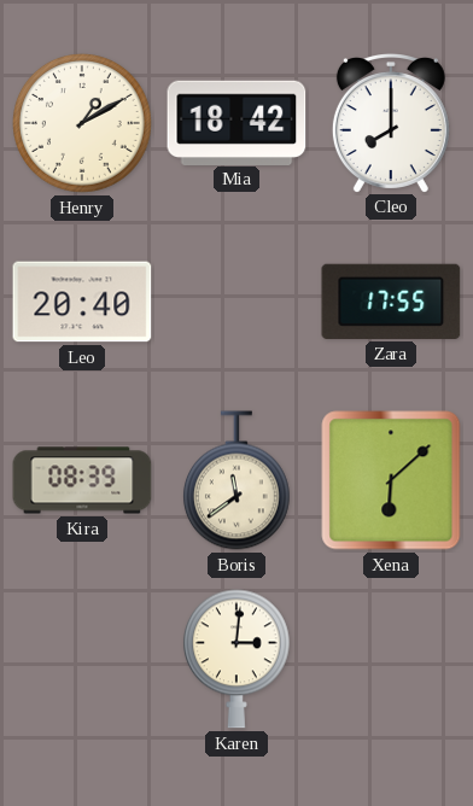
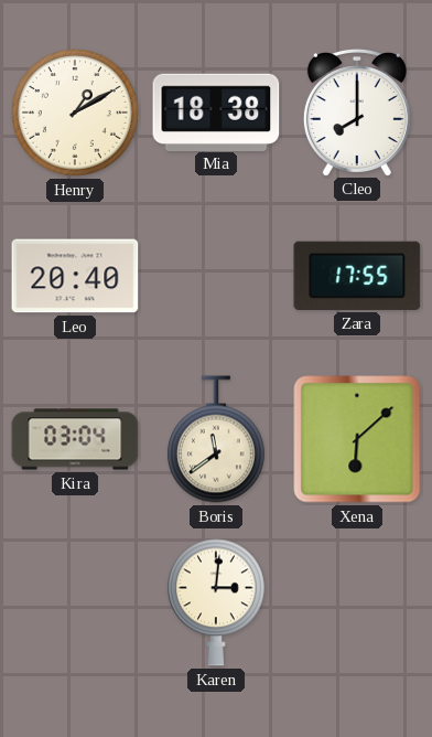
Mia: 18:42 -> 18:38 (216, 111)
Kira: 08:39 -> 03:04 (75, 439)
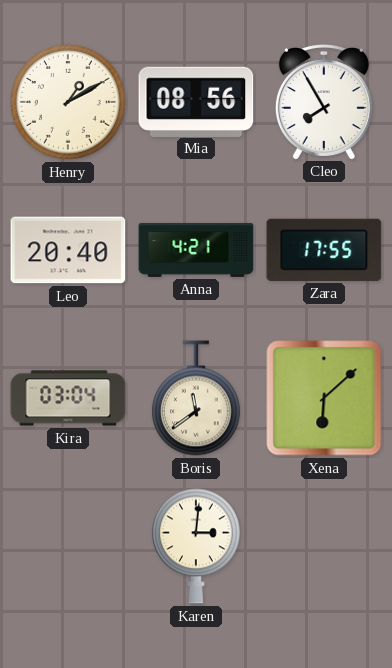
Mia: 18:38 -> 08:56 (196, 101)
Cleo: 8:00 -> 7:55 (324, 102)
Anna: none -> 4:21 (196, 250)
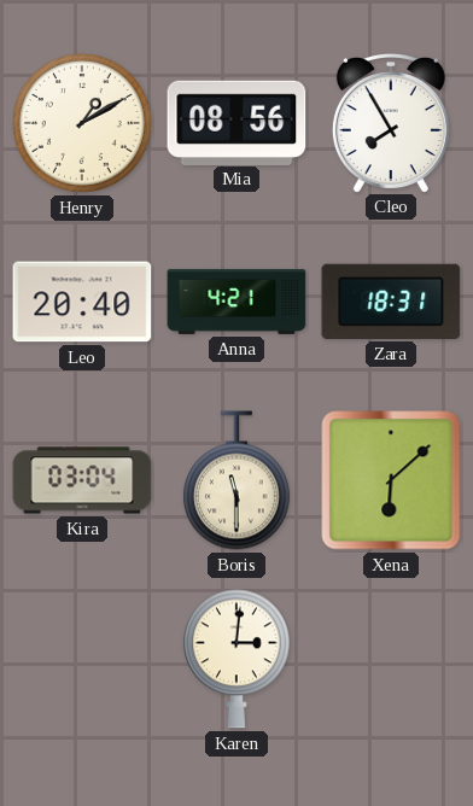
Zara: 17:55 -> 18:31 (391, 302)
Boris: 11:39 -> 11:30 (237, 480)
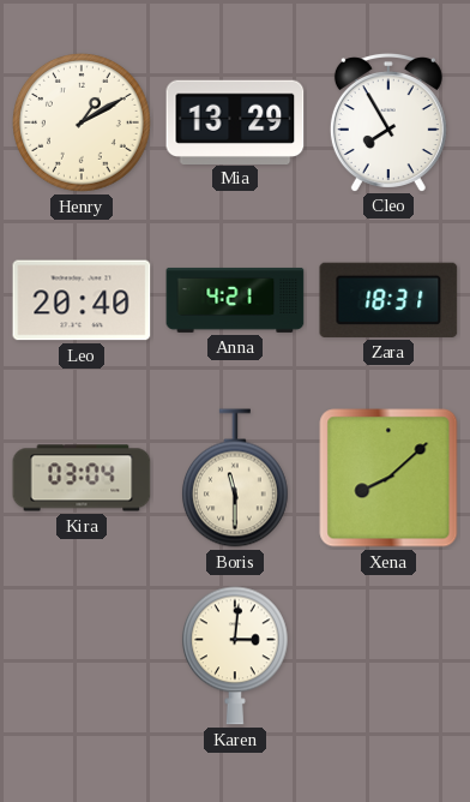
Mia: 08:56 -> 13:29 (235, 121)
Xena: 6:08 -> 8:08 (388, 478)
